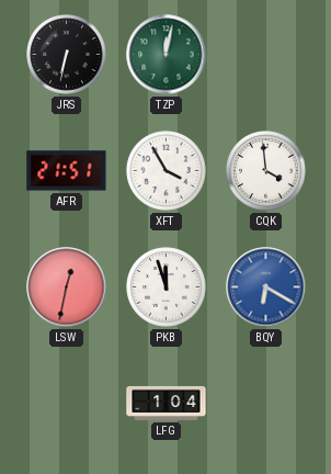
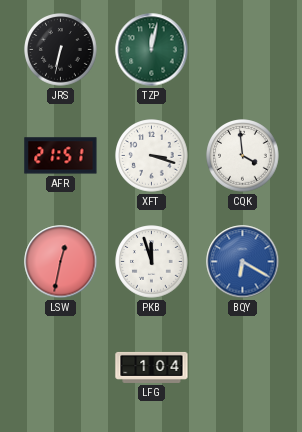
XFT: 3:55 -> 3:18 (152, 156)
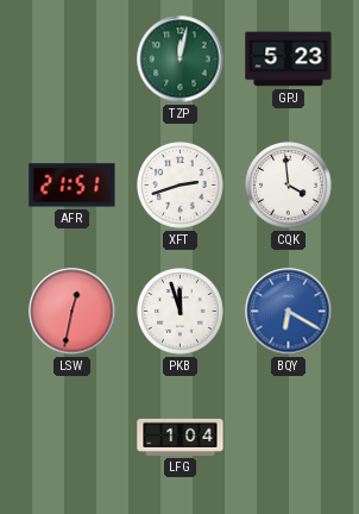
JRS: 6:32 -> none (61, 50)
GPJ: none -> 5:23 (289, 59)
XFT: 3:18 -> 2:42 (181, 186)
